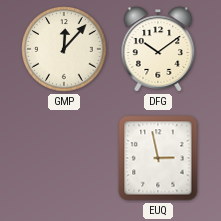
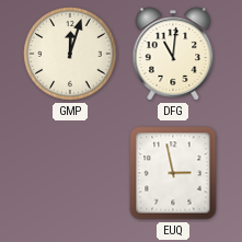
GMP: 12:07 -> 12:03 (70, 54)
DFG: 10:09 -> 11:01 (173, 54)
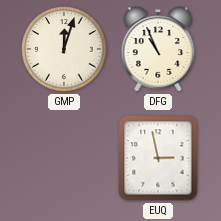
DFG: 11:01 -> 10:56 (158, 49)
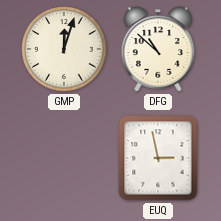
DFG: 10:56 -> 10:52 (158, 49)
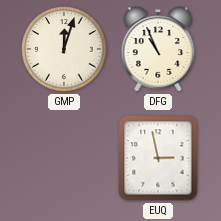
DFG: 10:52 -> 10:56 (158, 49)
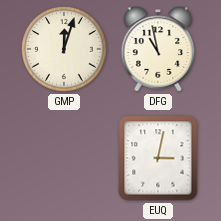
DFG: 10:56 -> 10:58 (158, 49)
EUQ: 2:58 -> 3:02 (158, 158)
